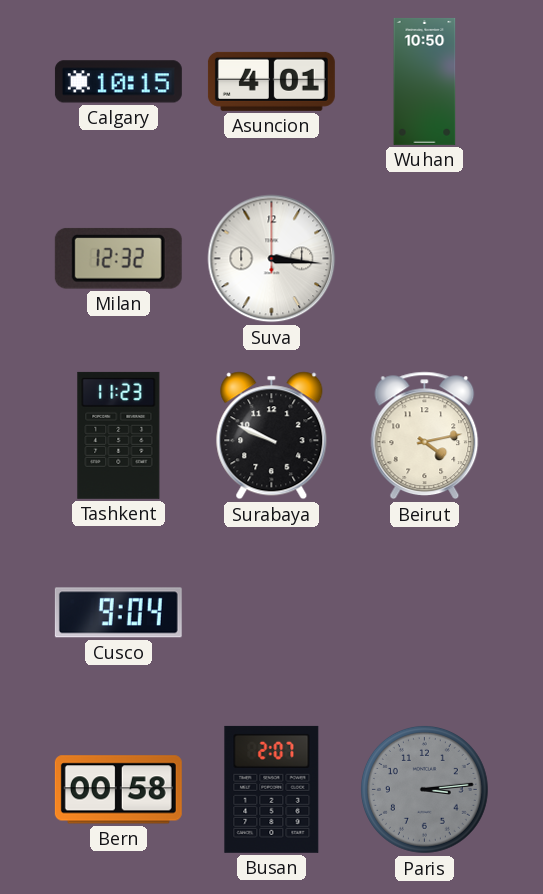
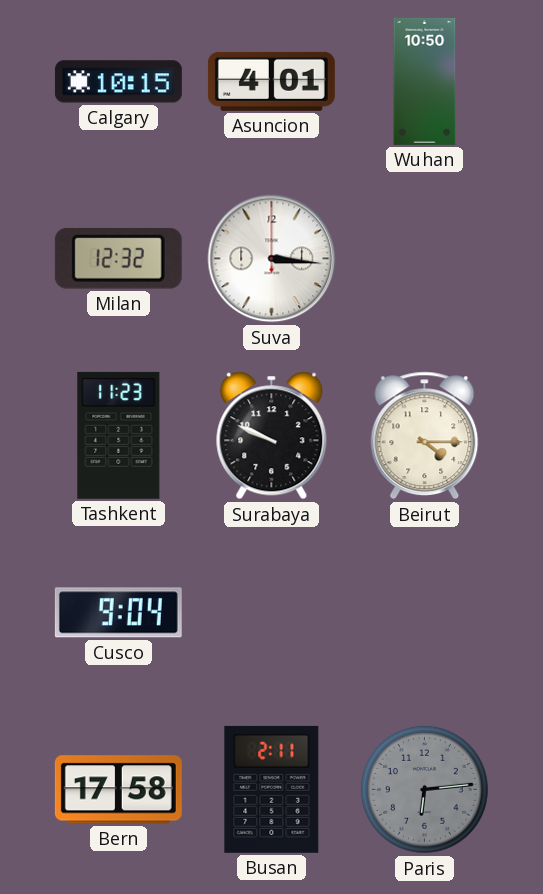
Beirut: 4:13 -> 4:15 (425, 436)
Bern: 00:58 -> 17:58 (118, 790)
Busan: 2:07 -> 2:11 (272, 789)
Paris: 3:14 -> 6:14 (424, 789)
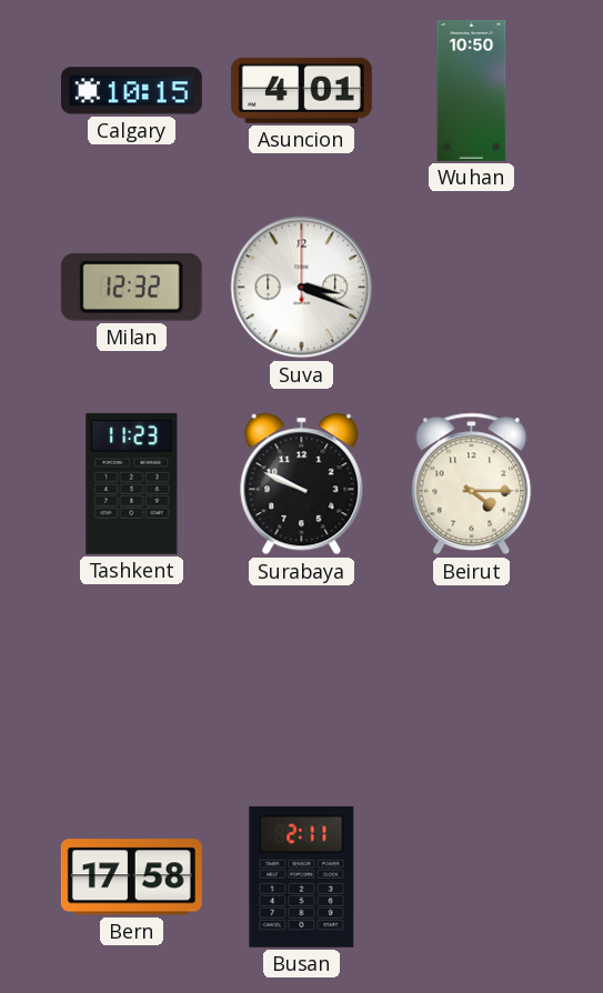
Suva: 3:16 -> 3:19 (302, 288)
Cusco: 9:04 -> none (118, 613)
Paris: 6:14 -> none (424, 789)
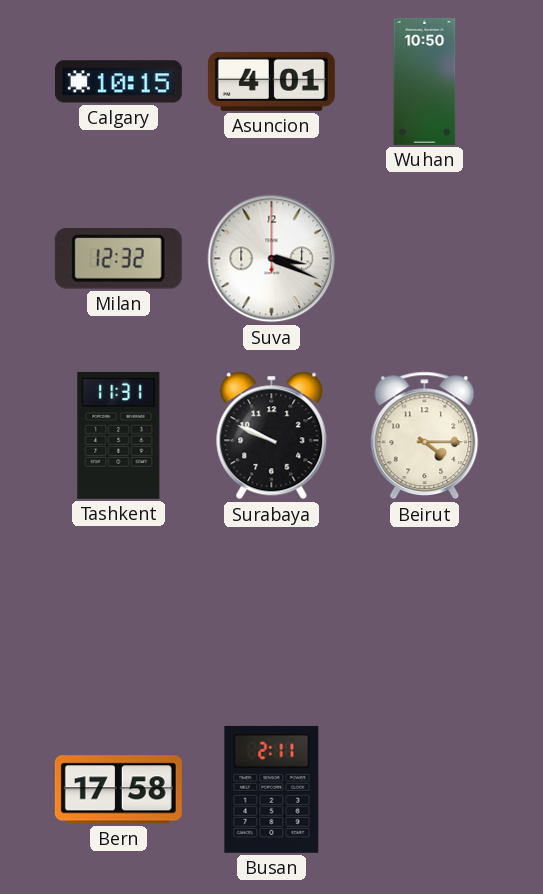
Tashkent: 11:23 -> 11:31 (119, 435)
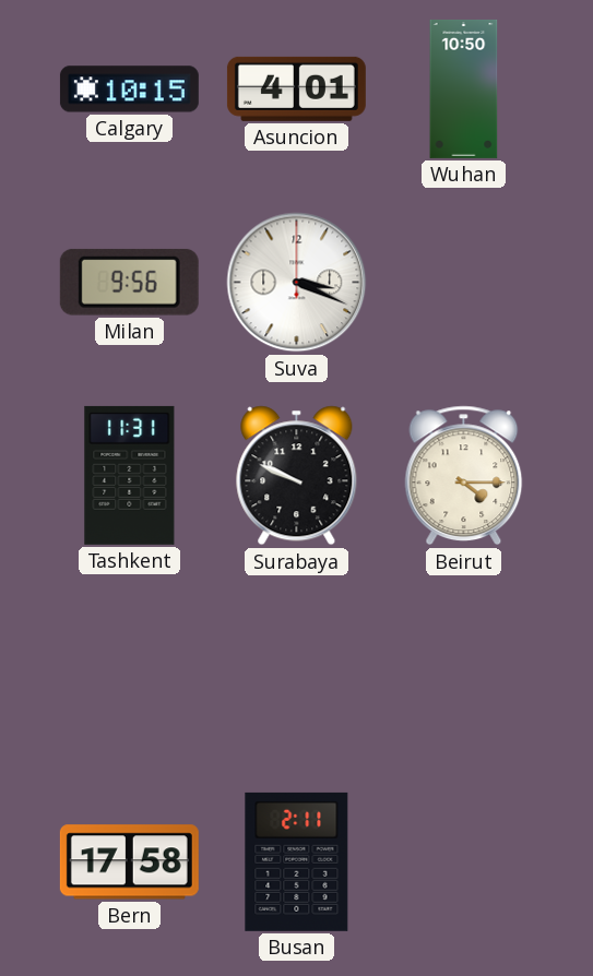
Milan: 12:32 -> 9:56 (129, 282)
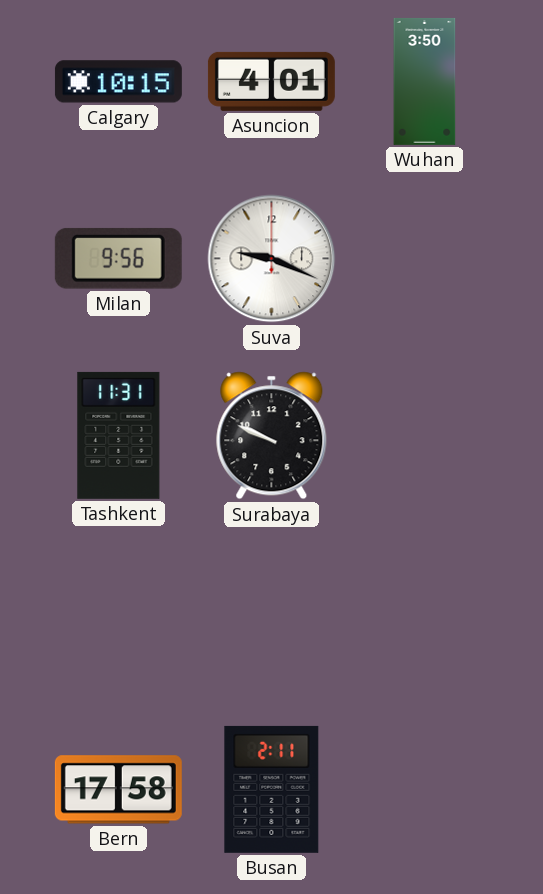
Wuhan: 10:50 -> 3:50 (425, 81)
Suva: 3:19 -> 9:19 (272, 259)
Beirut: 4:15 -> none (464, 476)
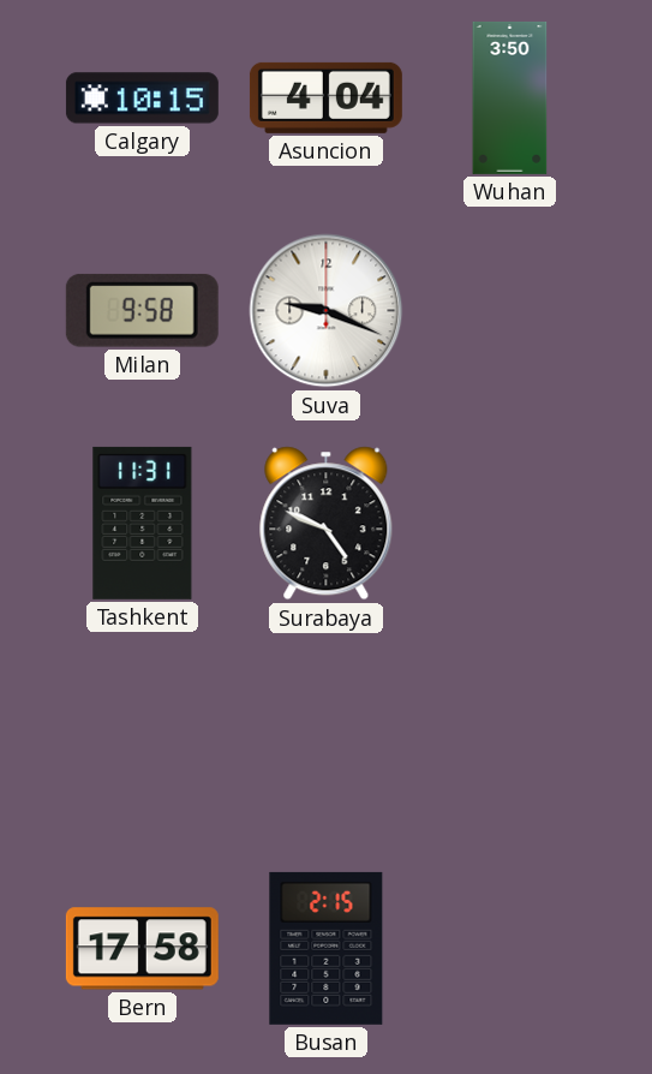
Asuncion: 4:01 -> 4:04 (325, 97)
Milan: 9:56 -> 9:58 (142, 310)
Surabaya: 9:49 -> 4:49 (327, 524)
Busan: 2:11 -> 2:15 (327, 948)
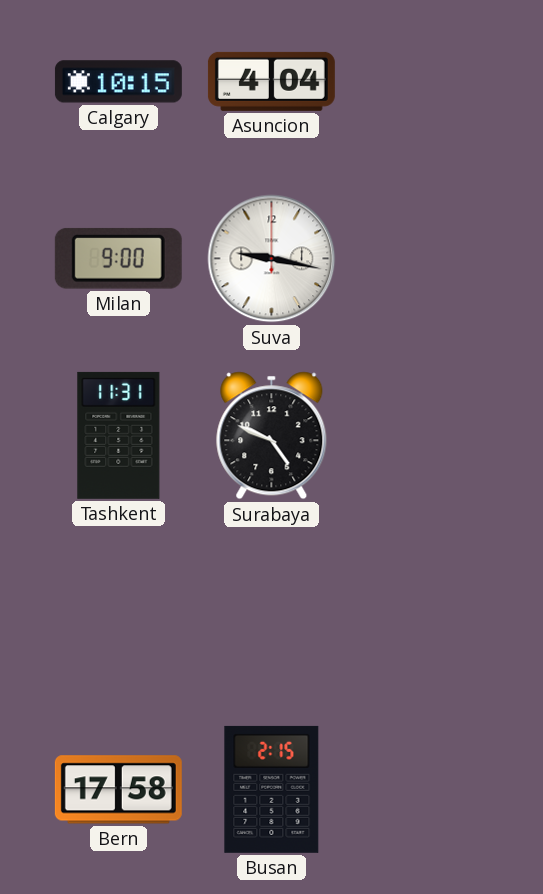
Wuhan: 3:50 -> none (510, 97)
Milan: 9:58 -> 9:00 (118, 258)
Suva: 9:19 -> 9:17 (272, 259)
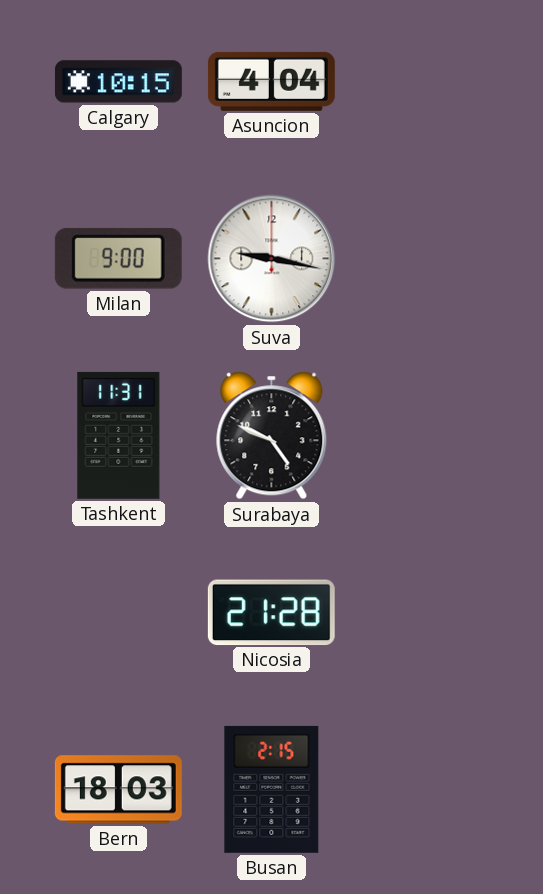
Nicosia: none -> 21:28 (271, 612)
Bern: 17:58 -> 18:03 (118, 790)
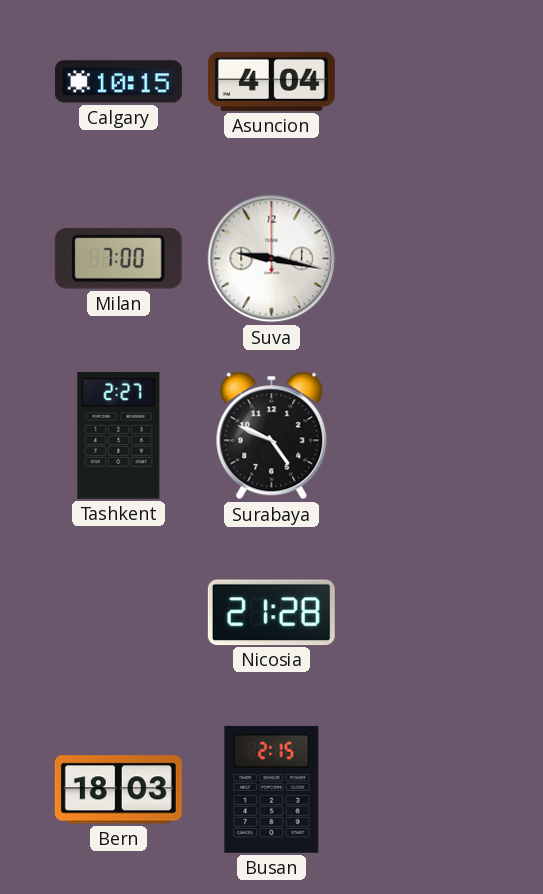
Milan: 9:00 -> 7:00 (118, 258)
Tashkent: 11:31 -> 2:27 (119, 435)
